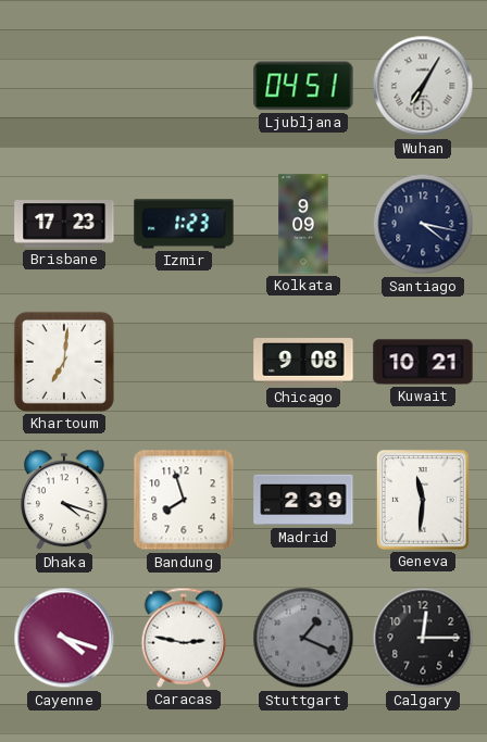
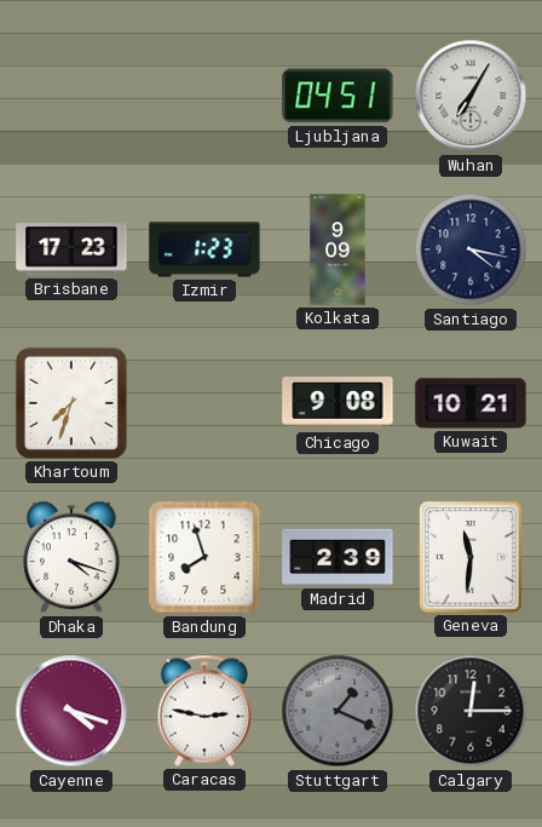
Khartoum: 7:01 -> 7:33 (71, 403)
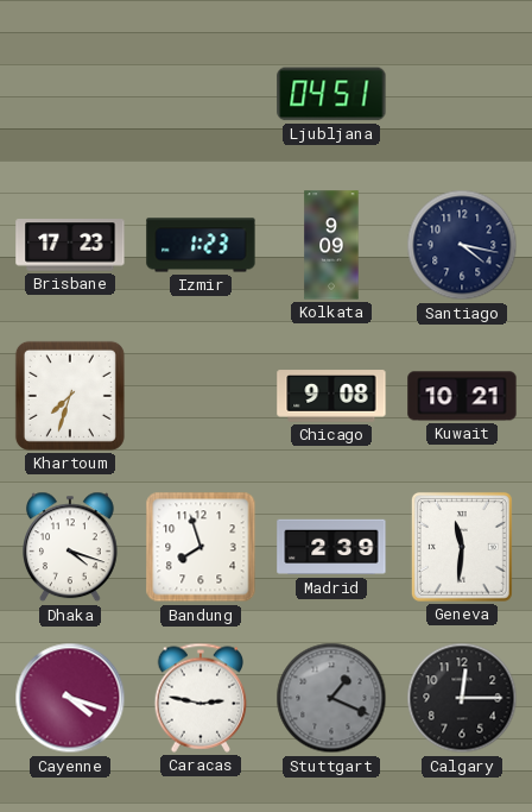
Wuhan: 7:05 -> none (471, 96)
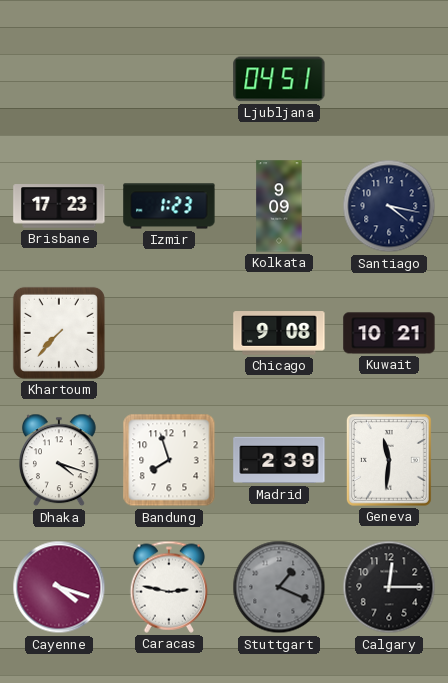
Khartoum: 7:33 -> 7:37 (59, 333)
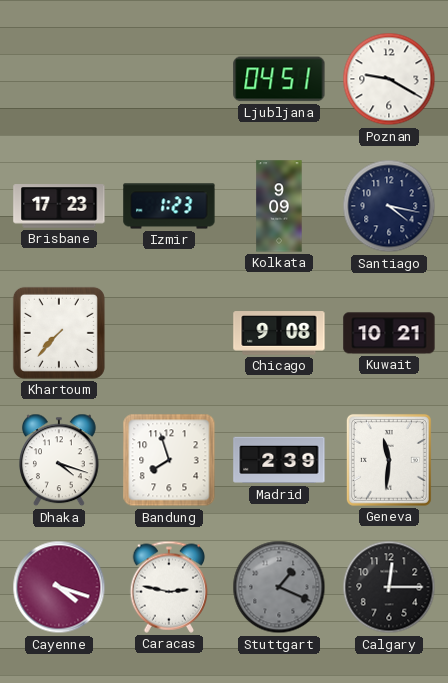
Poznan: none -> 9:20 (389, 79)
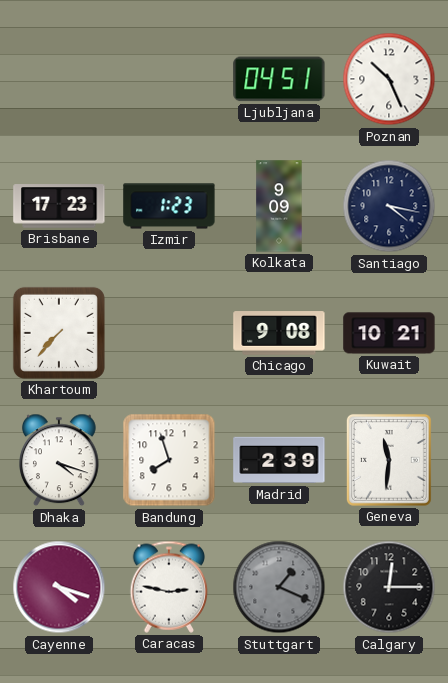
Poznan: 9:20 -> 10:26 (389, 79)
